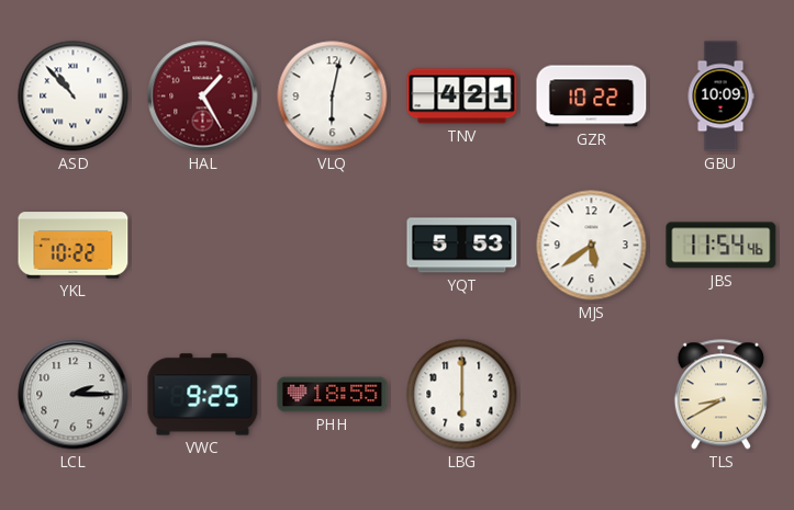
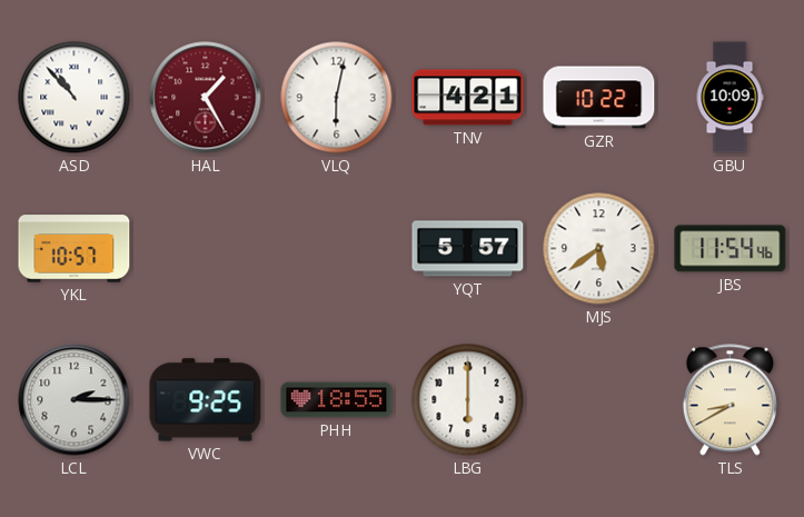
YKL: 10:22 -> 10:57 (75, 249)
YQT: 5:53 -> 5:57 (468, 249)
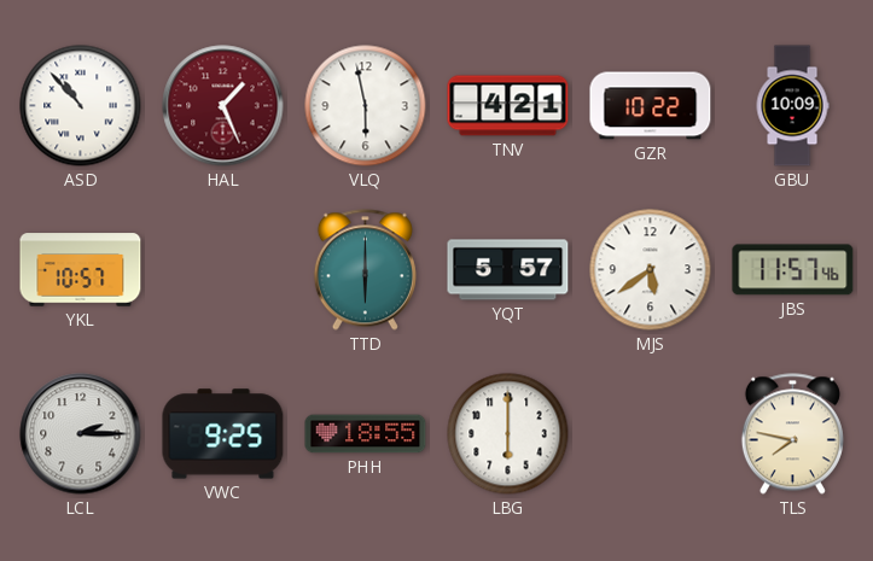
HAL: 1:25 -> 1:26 (223, 106)
VLQ: 6:02 -> 5:58 (366, 106)
TTD: none -> 6:00 (365, 270)
JBS: 11:54 -> 11:57 (793, 270)
TLS: 8:40 -> 7:47 (792, 434)
